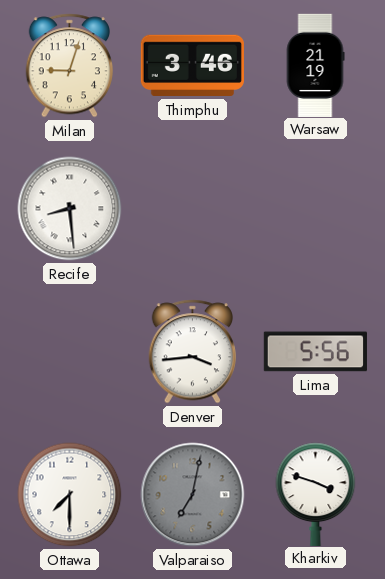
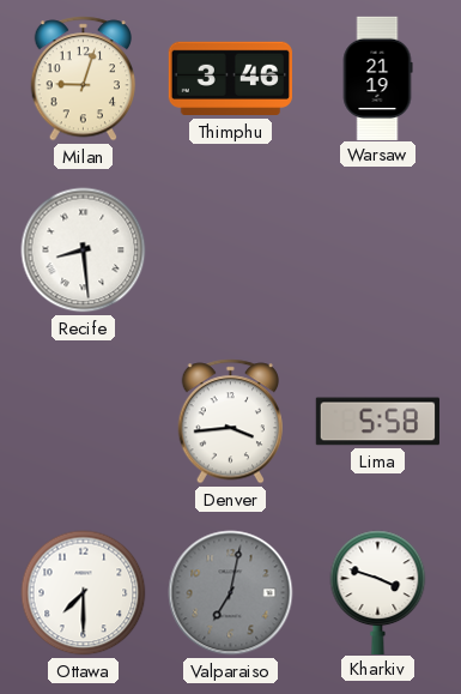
Lima: 5:56 -> 5:58 (377, 422)
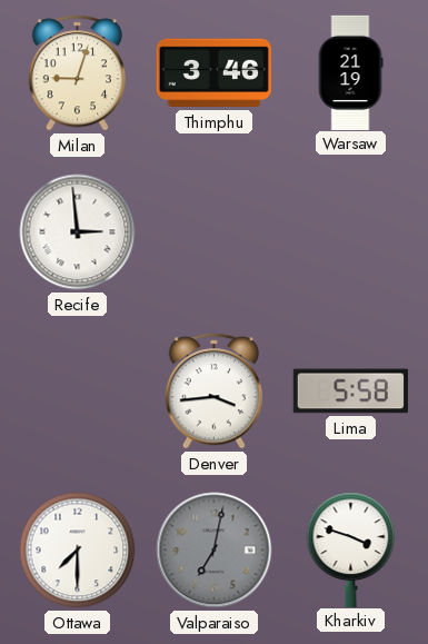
Recife: 8:29 -> 2:59 (78, 232)
